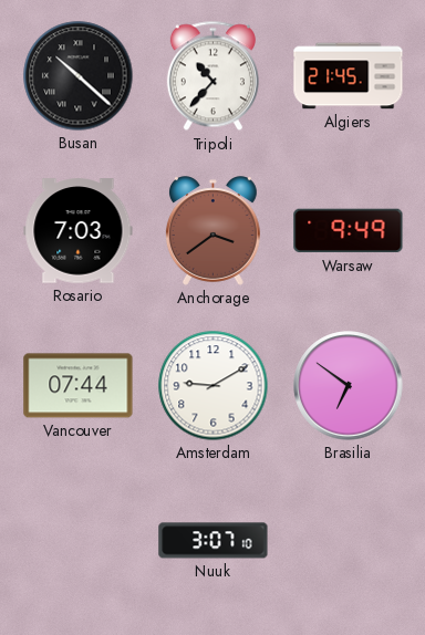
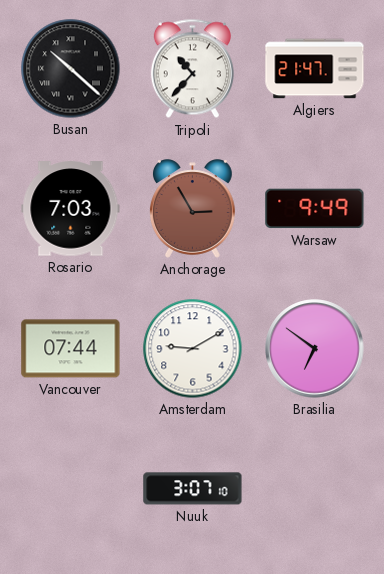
Algiers: 21:45 -> 21:47 (315, 69)
Anchorage: 3:39 -> 2:55 (192, 209)
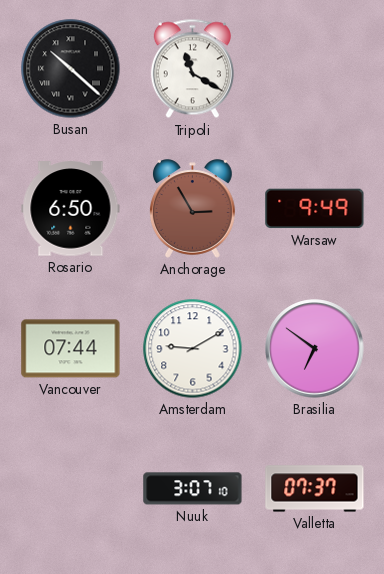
Tripoli: 10:37 -> 11:20 (192, 69)
Algiers: 21:47 -> none (315, 69)
Rosario: 7:03 -> 6:50 (71, 209)
Valletta: none -> 07:37 (315, 489)
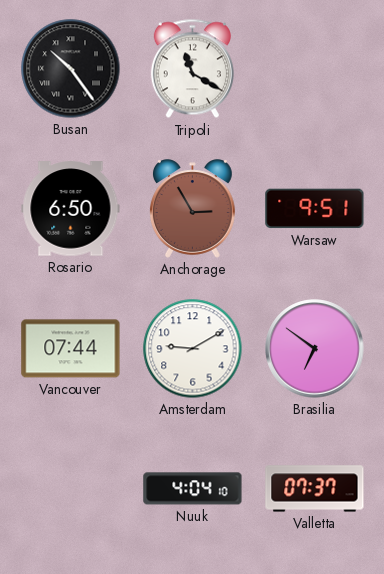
Busan: 10:22 -> 10:24 (71, 69)
Warsaw: 9:49 -> 9:51 (315, 209)
Nuuk: 3:07 -> 4:04 (193, 489)
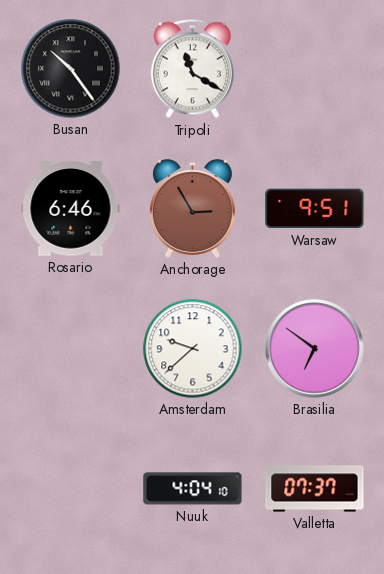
Rosario: 6:50 -> 6:46 (71, 209)
Vancouver: 07:44 -> none (71, 349)
Amsterdam: 9:10 -> 9:38 (193, 349)
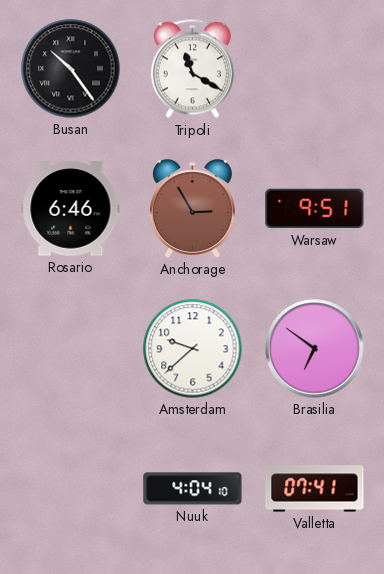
Valletta: 07:37 -> 07:41 (315, 489)
